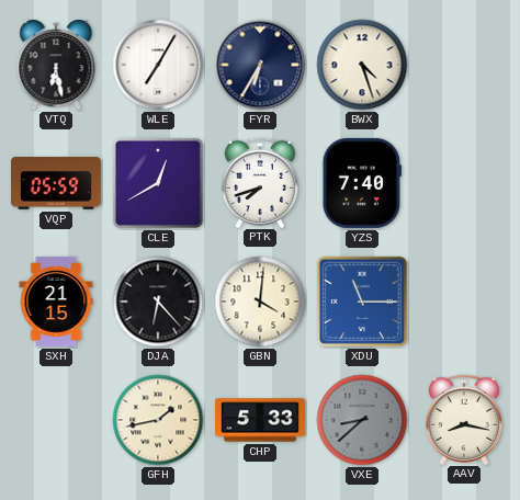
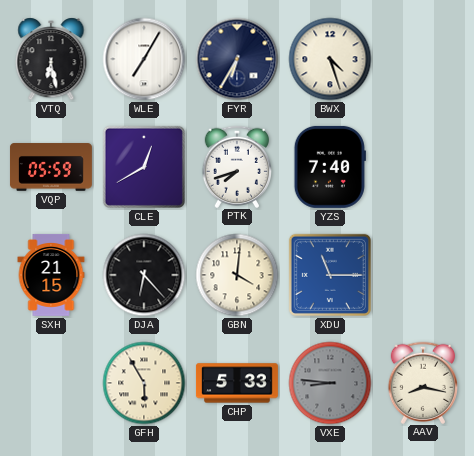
GFH: 1:43 -> 5:55 (144, 383)
VXE: 8:38 -> 8:46 (330, 383)
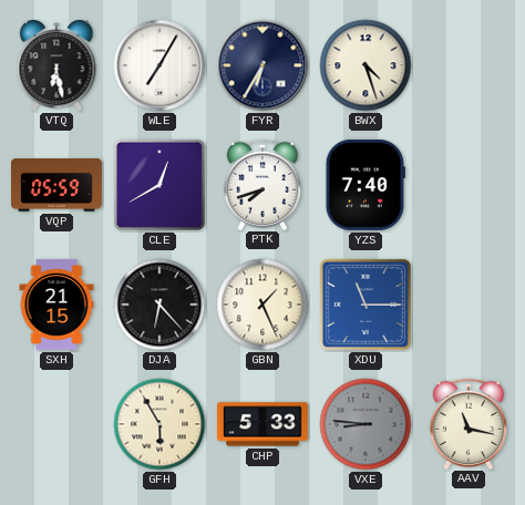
GBN: 4:01 -> 1:26 (262, 305)
AAV: 8:17 -> 11:17 (467, 423)
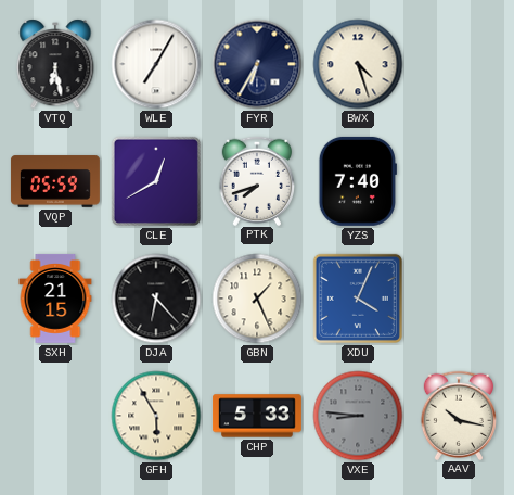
XDU: 11:15 -> 4:04 (358, 299)
AAV: 11:17 -> 10:17 (458, 415)
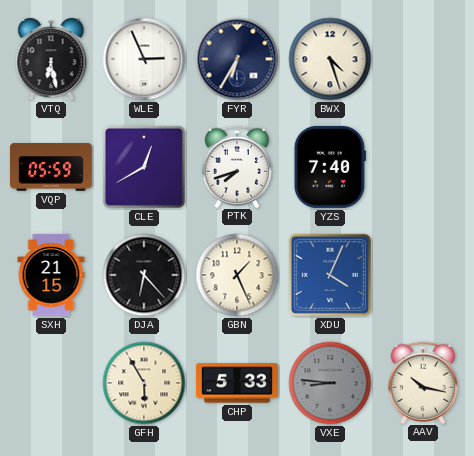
WLE: 7:05 -> 2:56 (144, 59)
